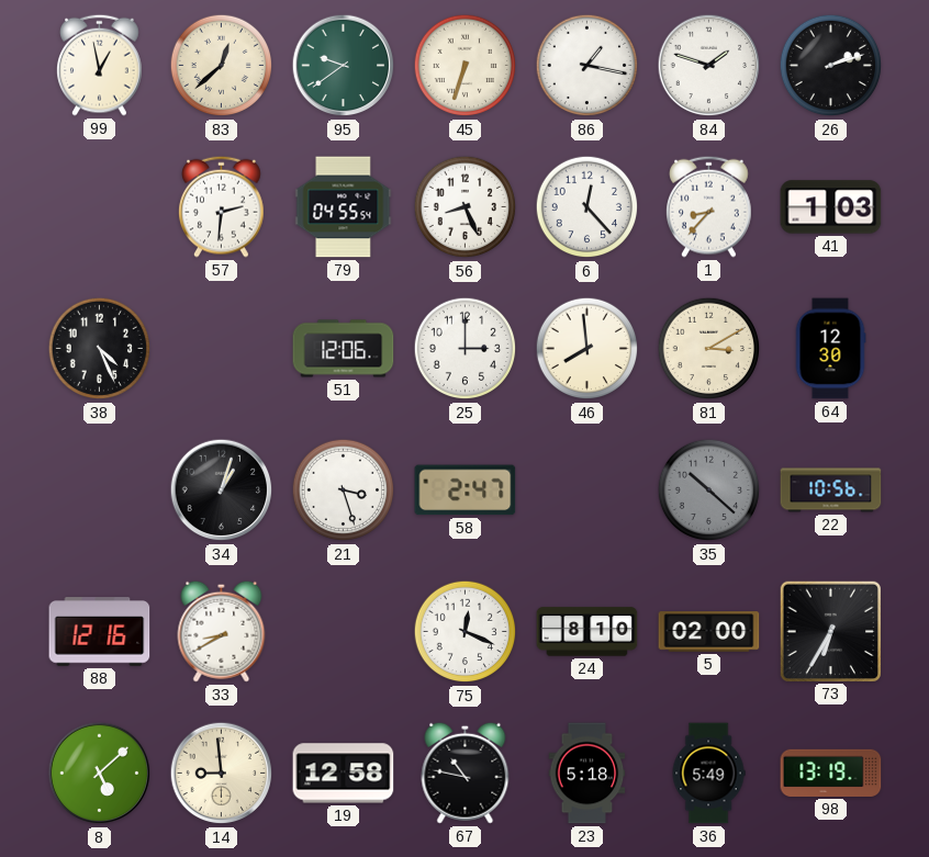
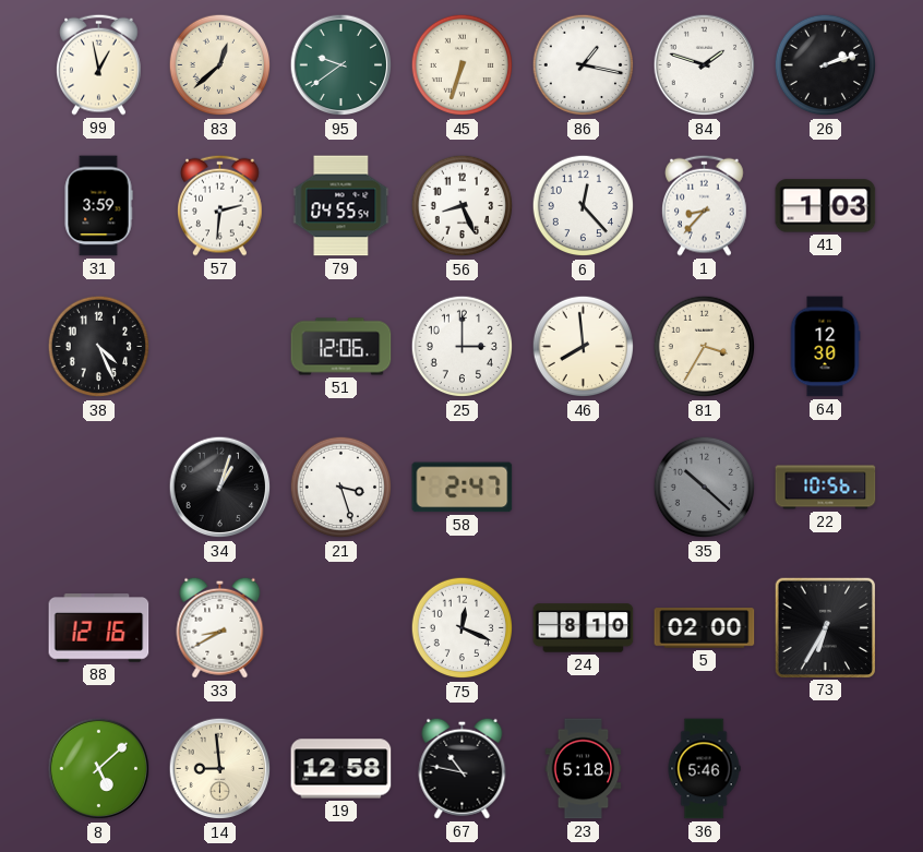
31: none -> 3:59 (98, 206)
81: 3:10 -> 3:35 (705, 347)
36: 5:49 -> 5:46 (704, 769)
98: 13:19 -> none (831, 773)
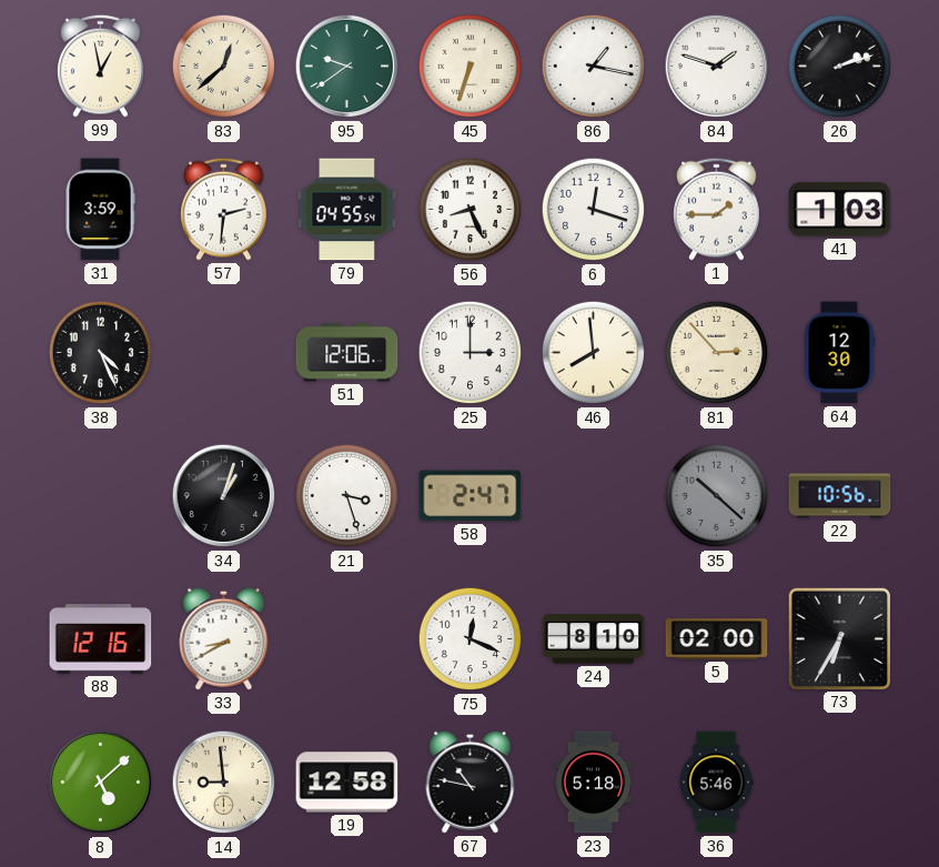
6: 12:23 -> 12:18 (594, 210)
1: 8:37 -> 1:45 (717, 209)
81: 3:35 -> 2:53 (717, 353)
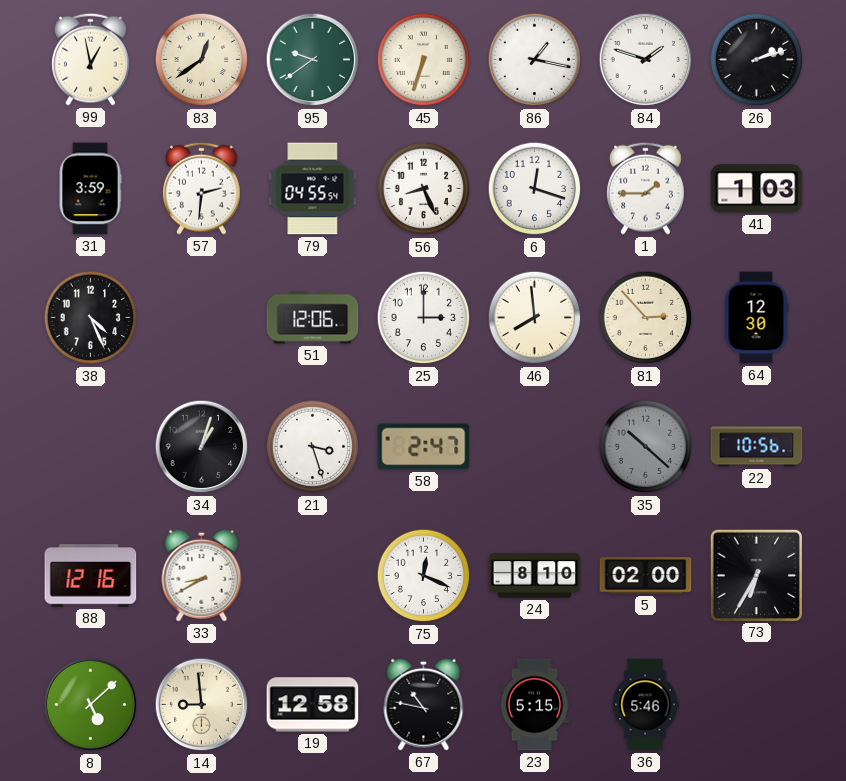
83: 12:38 -> 12:39 (202, 60)
23: 5:18 -> 5:15 (535, 705)
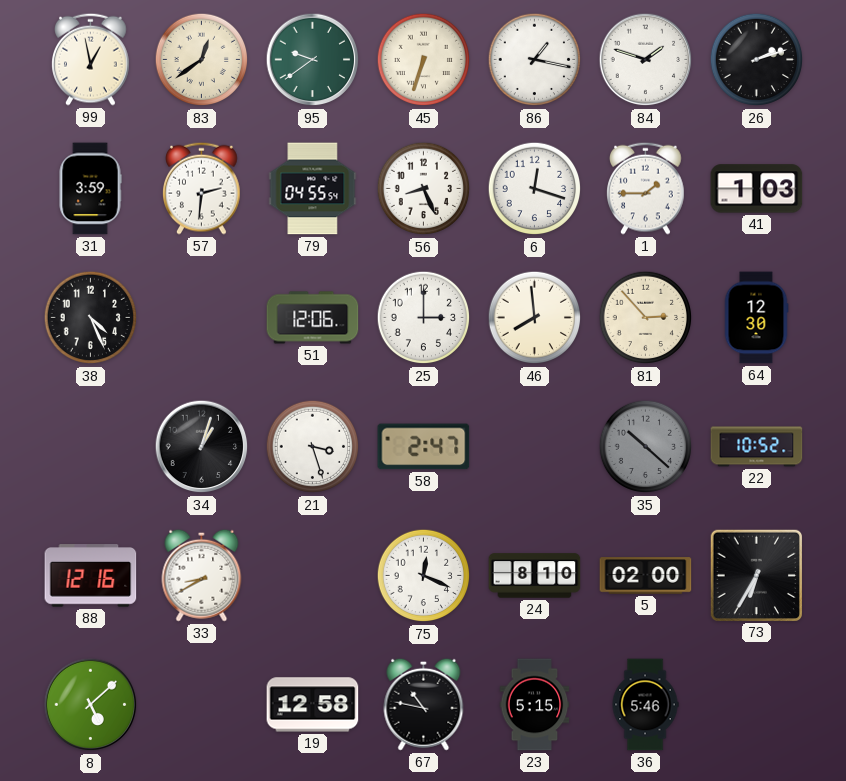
22: 10:56 -> 10:52 (757, 447)
14: 8:59 -> none (202, 705)
